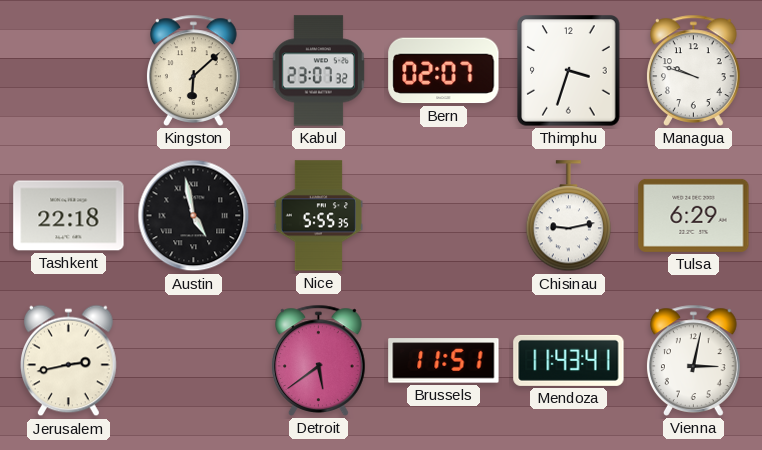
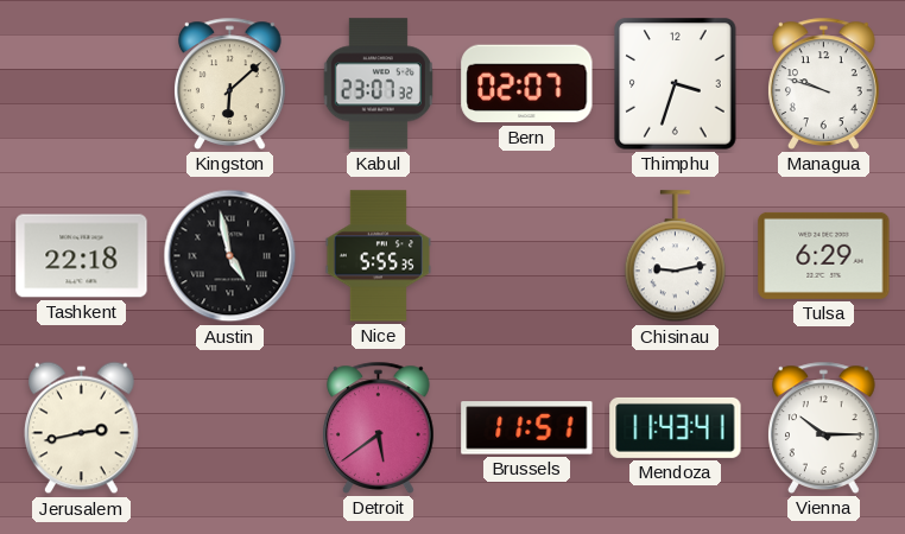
Vienna: 3:02 -> 10:15 (824, 427)
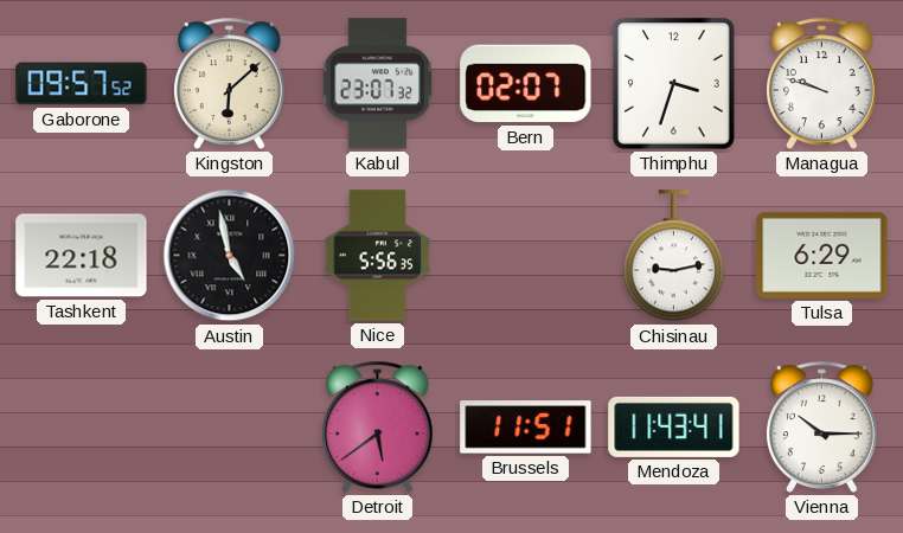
Gaborone: none -> 09:57 (82, 84)
Nice: 5:55 -> 5:56 (377, 256)
Jerusalem: 2:43 -> none (82, 428)
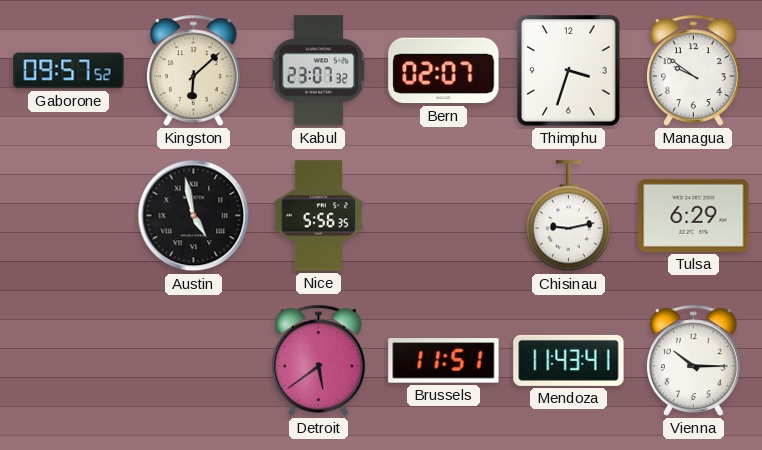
Managua: 9:48 -> 9:51 (694, 70)
Tashkent: 22:18 -> none (82, 256)
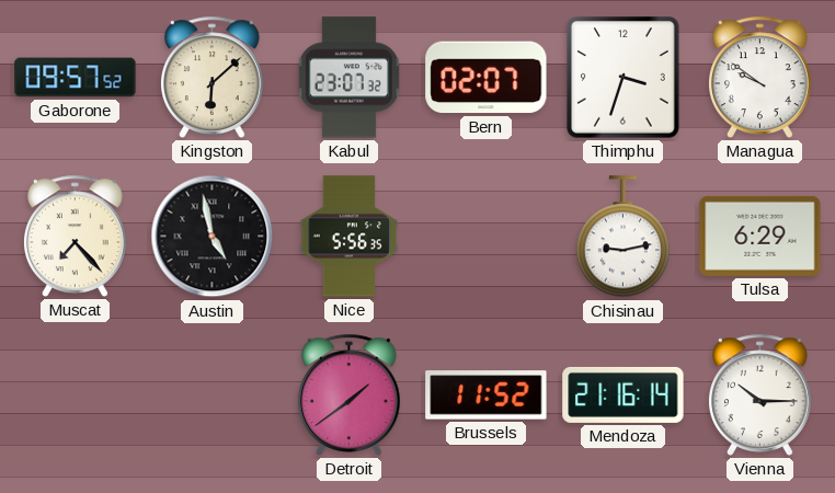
Muscat: none -> 7:23 (76, 236)
Detroit: 5:39 -> 1:39 (350, 394)
Brussels: 11:51 -> 11:52 (487, 395)
Mendoza: 11:43 -> 21:16 (624, 394)
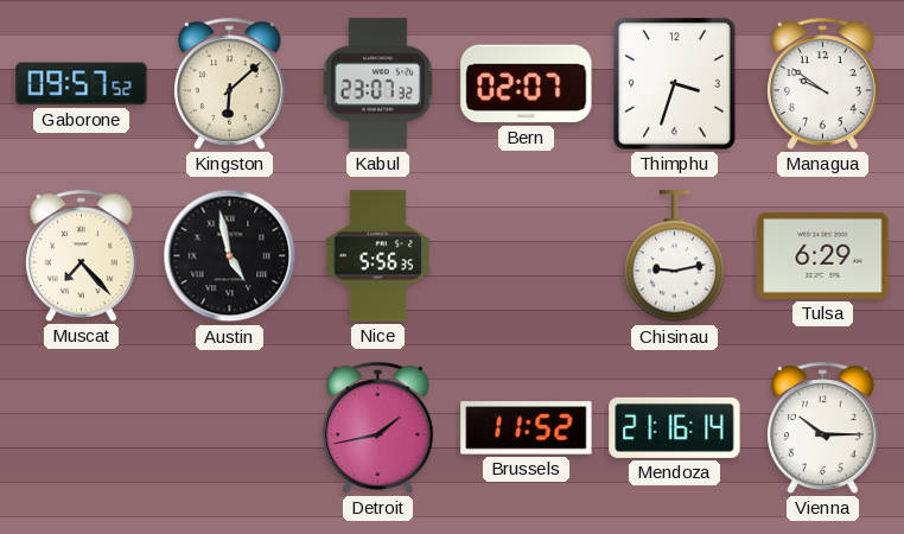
Detroit: 1:39 -> 1:43 (378, 427)
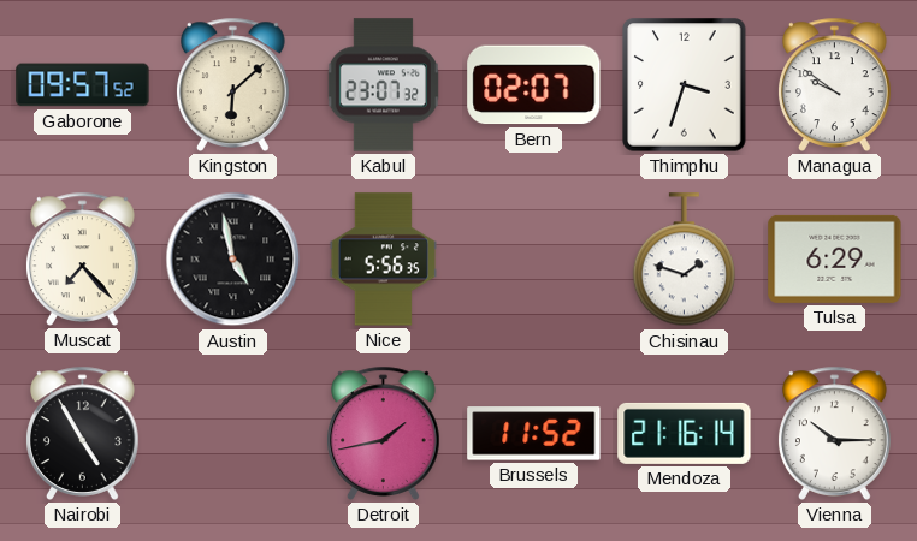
Chisinau: 9:13 -> 1:48 (684, 260)
Nairobi: none -> 4:55 (83, 433)
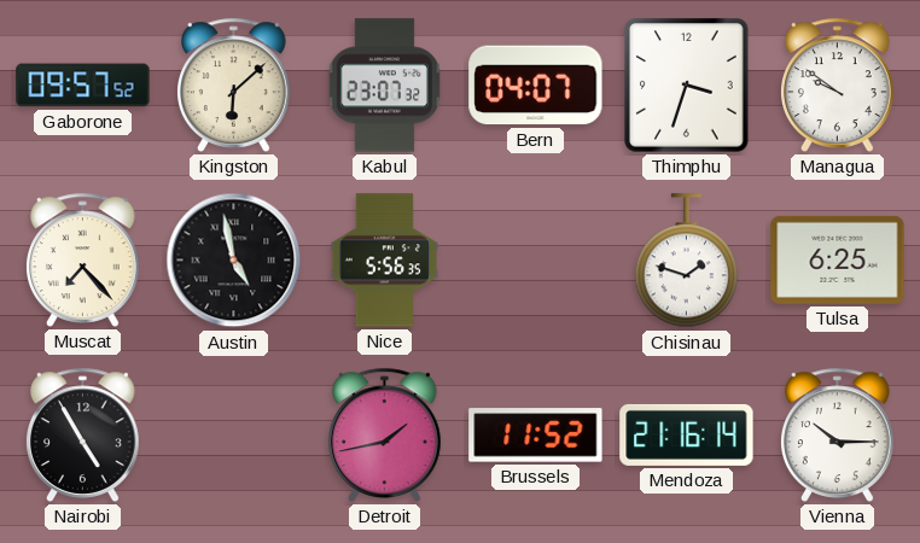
Bern: 02:07 -> 04:07 (536, 86)
Tulsa: 6:29 -> 6:25 (838, 259)
